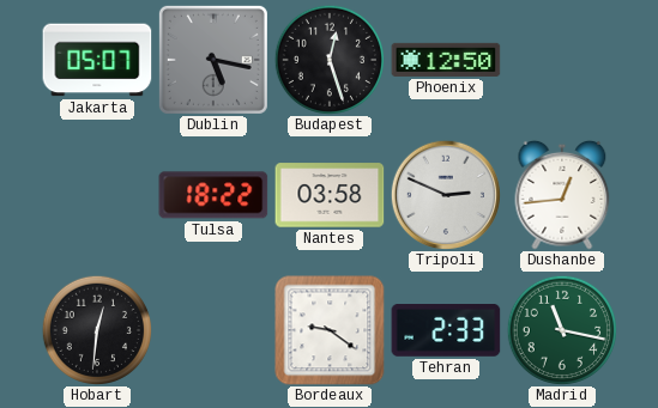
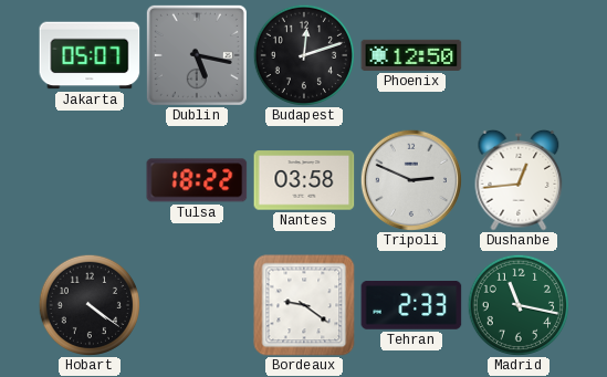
Budapest: 12:27 -> 12:12 (303, 54)
Hobart: 12:31 -> 4:21 (88, 304)
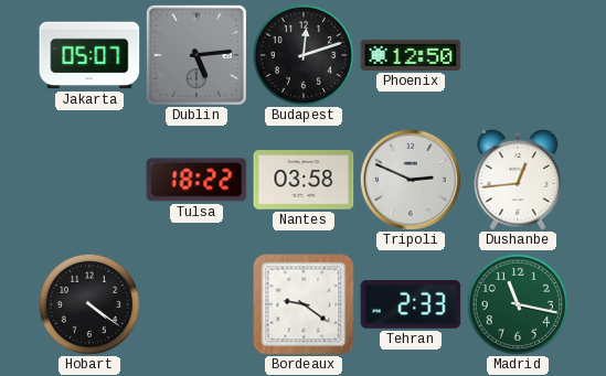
Dublin: 5:17 -> 5:14 (196, 55)
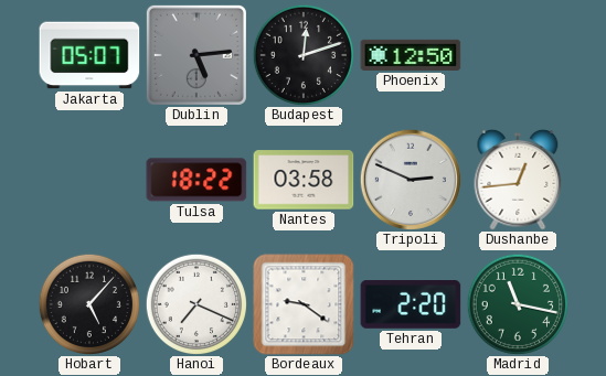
Hobart: 4:21 -> 5:07 (88, 303)
Hanoi: none -> 7:19 (195, 303)
Tehran: 2:33 -> 2:20 (411, 305)
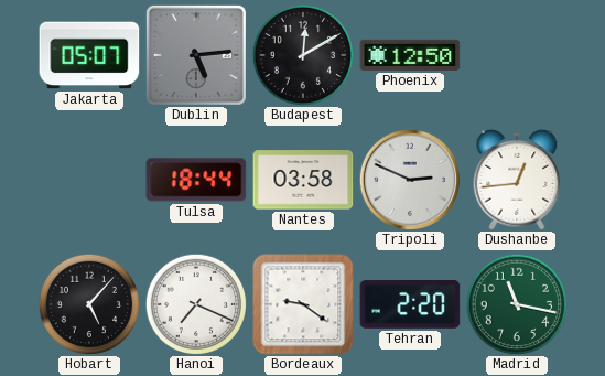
Budapest: 12:12 -> 12:10 (302, 54)
Tulsa: 18:22 -> 18:44 (196, 180)
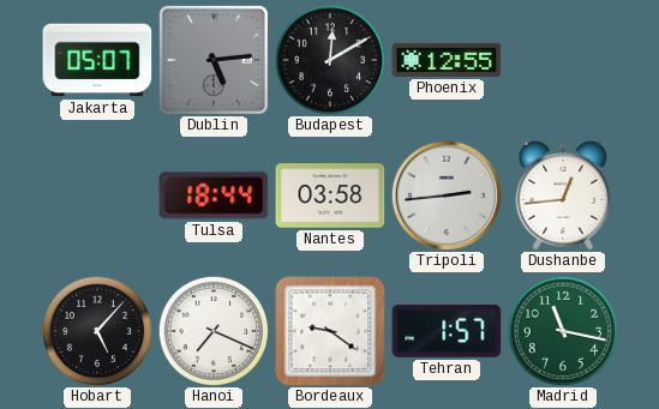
Phoenix: 12:50 -> 12:55 (447, 60)
Tripoli: 2:49 -> 2:44 (445, 194)
Tehran: 2:20 -> 1:57 (447, 332)
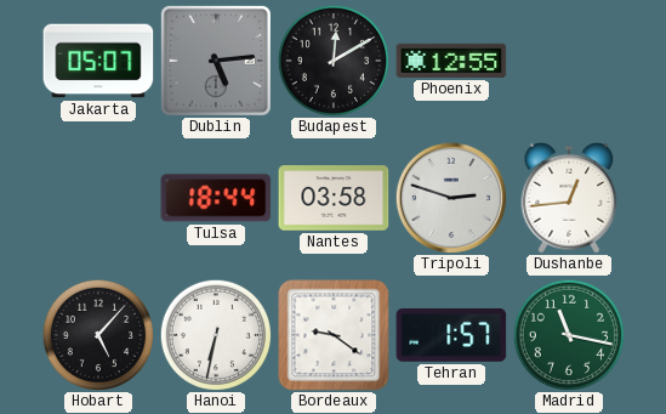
Tripoli: 2:44 -> 2:48 (450, 197)
Hanoi: 7:19 -> 6:32 (215, 334)
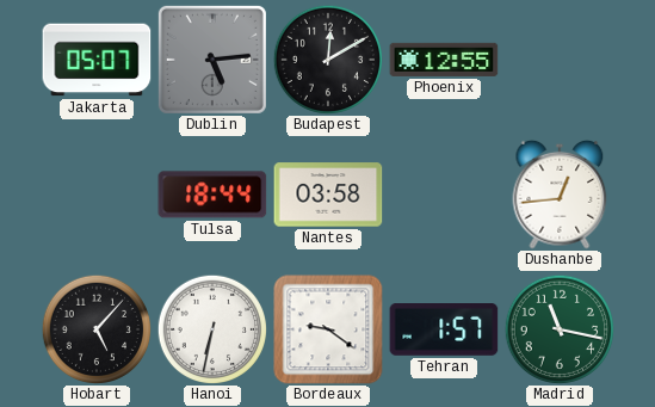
Tripoli: 2:48 -> none (450, 197)
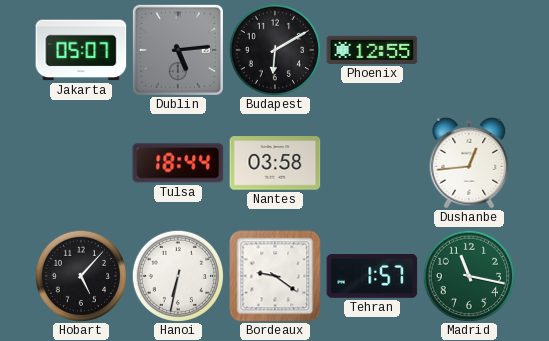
Budapest: 12:10 -> 6:10 (274, 49)
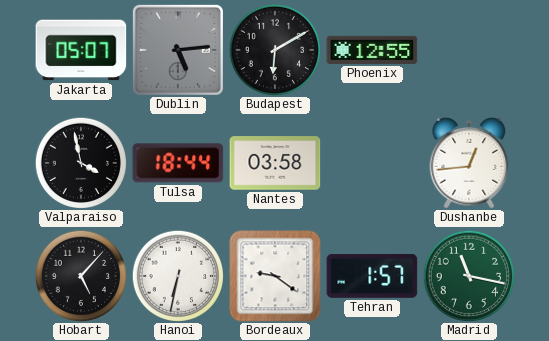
Valparaiso: none -> 3:58 (80, 162)
